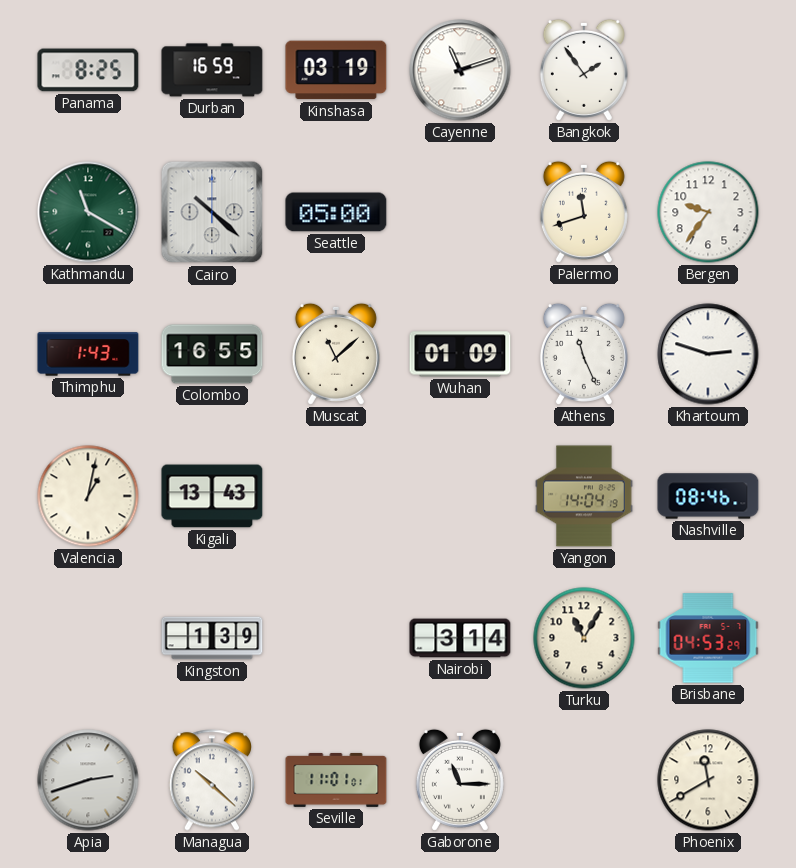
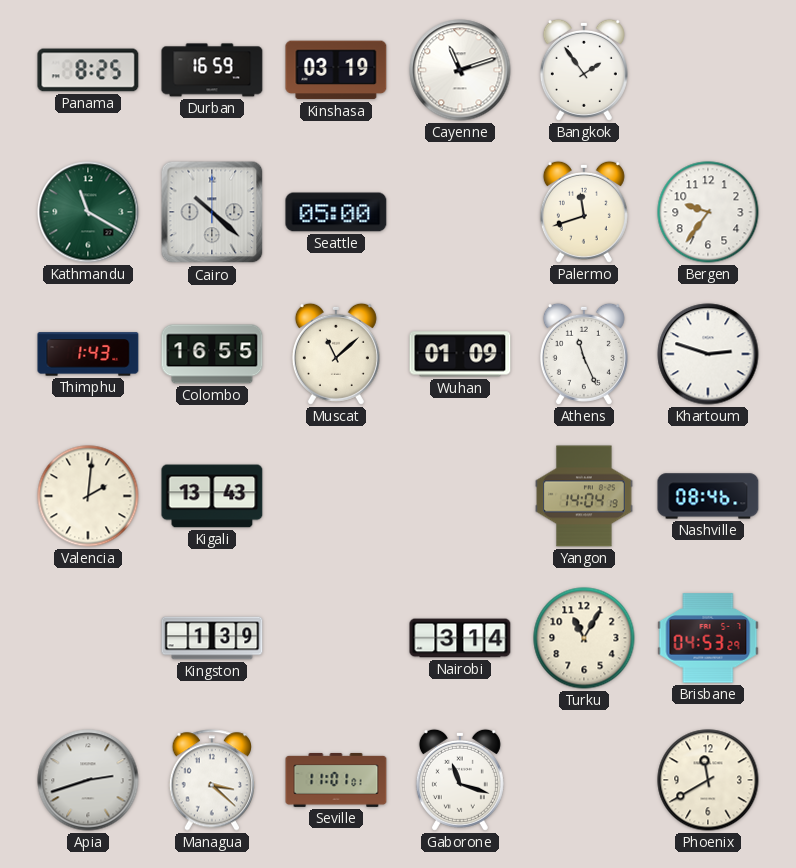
Valencia: 1:02 -> 2:01 (88, 496)
Managua: 10:22 -> 3:22 (211, 780)
Gaborone: 11:15 -> 11:18 (460, 780)
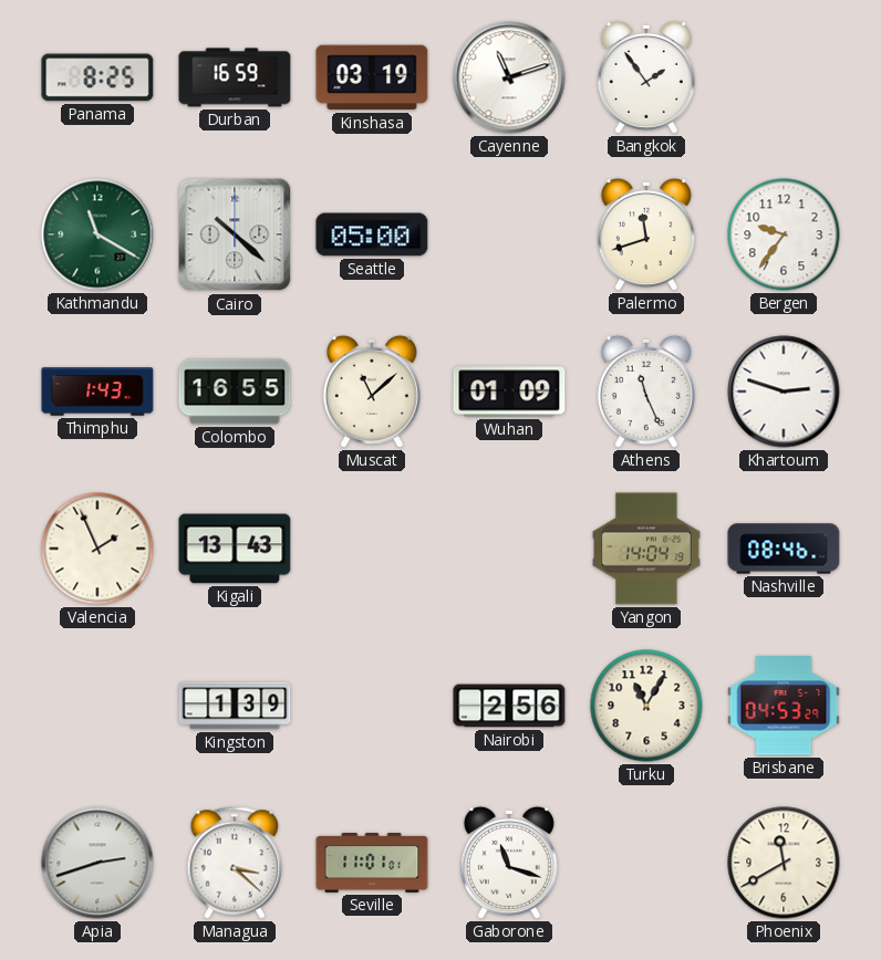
Valencia: 2:01 -> 1:56 (97, 549)
Nairobi: 3:14 -> 2:56 (509, 706)
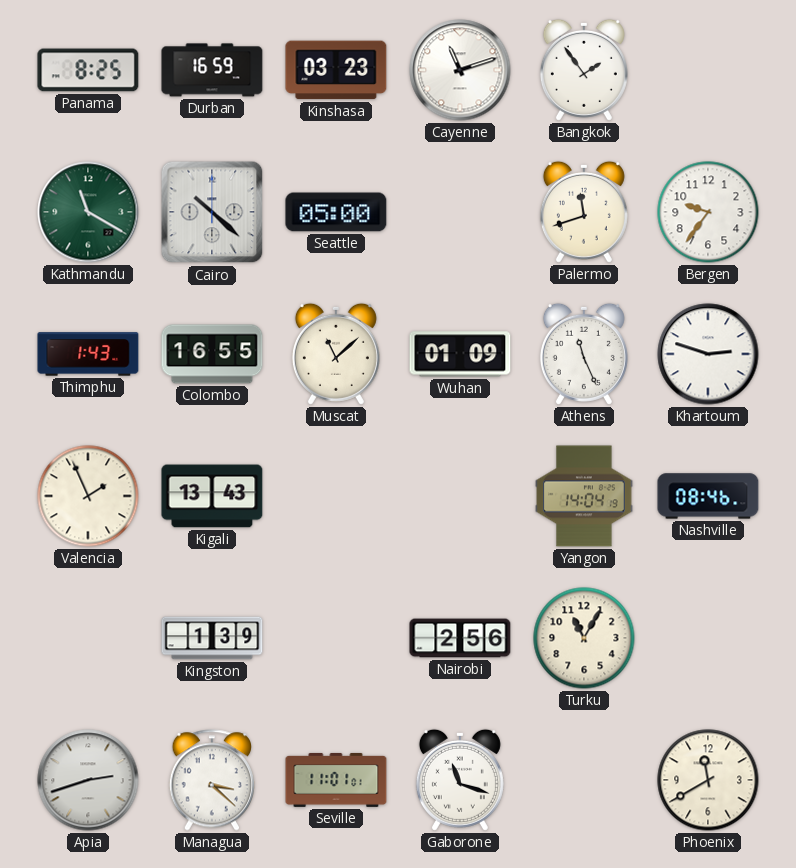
Kinshasa: 03:19 -> 03:23 (336, 70)
Brisbane: 04:53 -> none (784, 706)
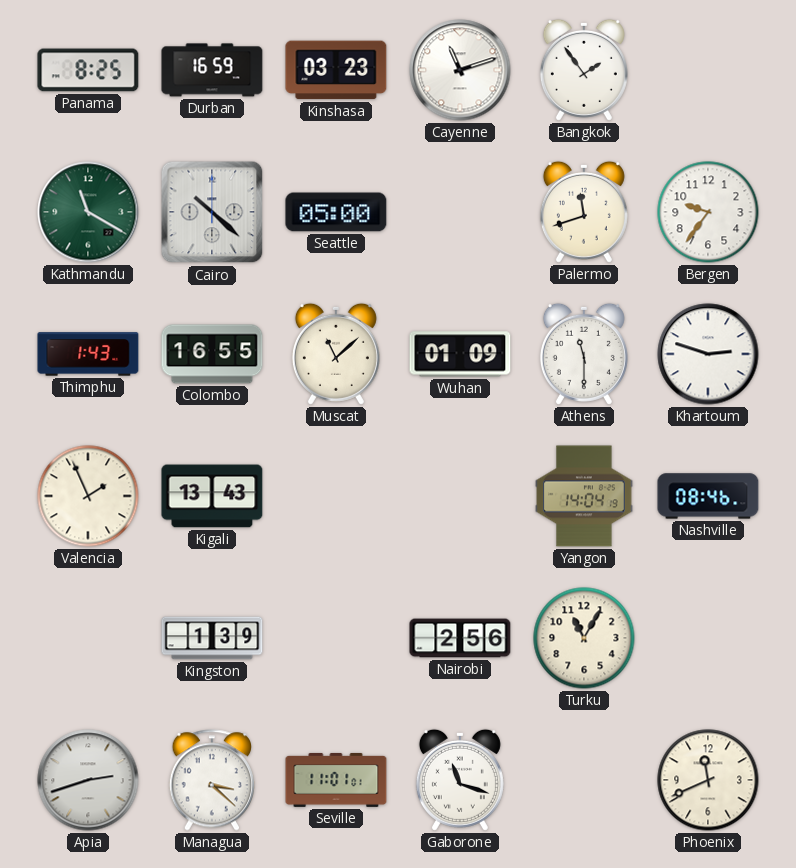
Athens: 11:26 -> 11:30 (584, 354)
Phoenix: 11:40 -> 11:41 (708, 780)
